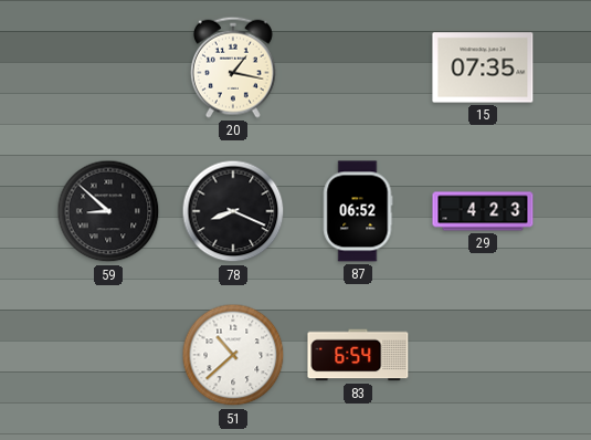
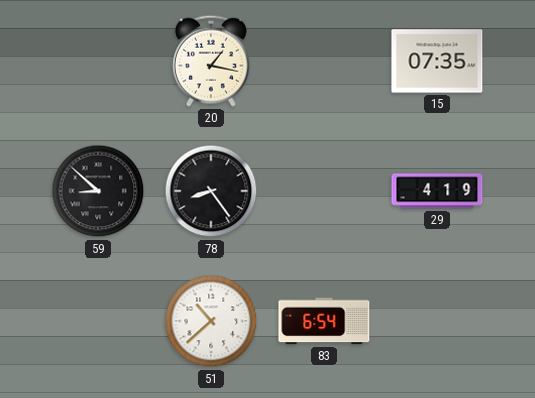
78: 8:19 -> 8:24 (211, 191)
87: 06:52 -> none (358, 211)
29: 4:23 -> 4:19 (437, 191)
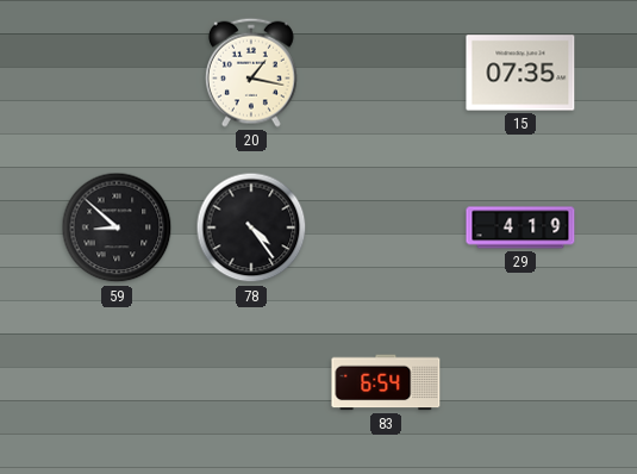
78: 8:24 -> 4:24 (251, 227)
51: 10:38 -> none (211, 321)
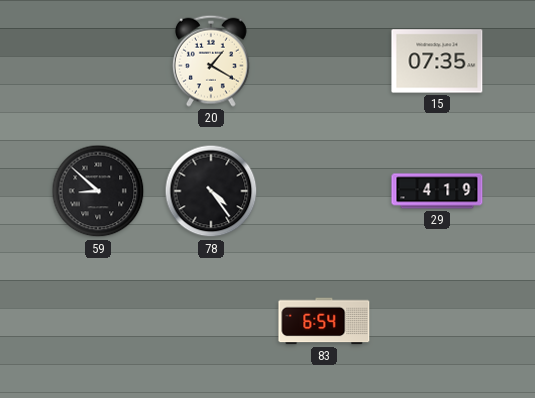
20: 1:17 -> 1:20 (211, 61)
